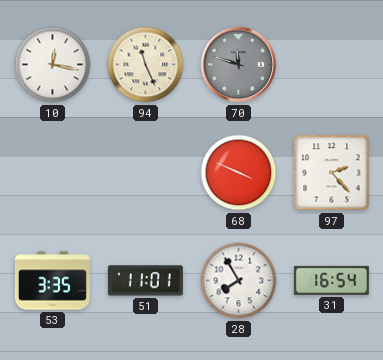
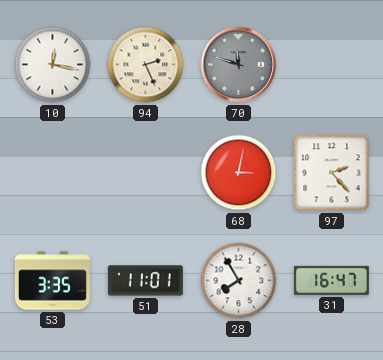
94: 11:26 -> 2:26 (146, 65)
68: 3:49 -> 3:02 (239, 173)
31: 16:54 -> 16:47 (331, 280)
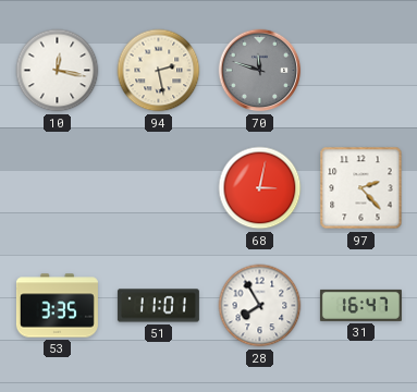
94: 2:26 -> 2:28 (159, 71)
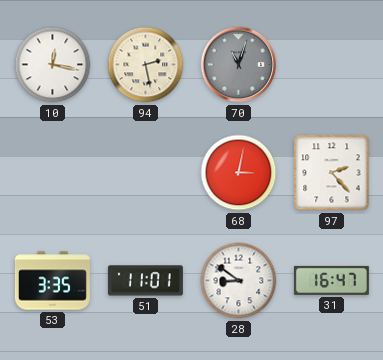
70: 11:48 -> 11:03 (239, 65)
28: 7:55 -> 8:51 (239, 281)
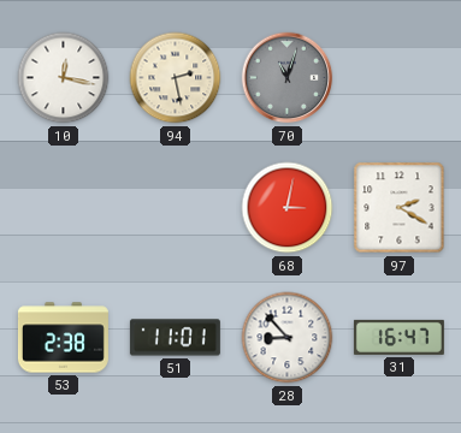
97: 2:23 -> 2:20 (400, 208)
53: 3:35 -> 2:38 (63, 338)
28: 8:51 -> 8:53 (288, 338)
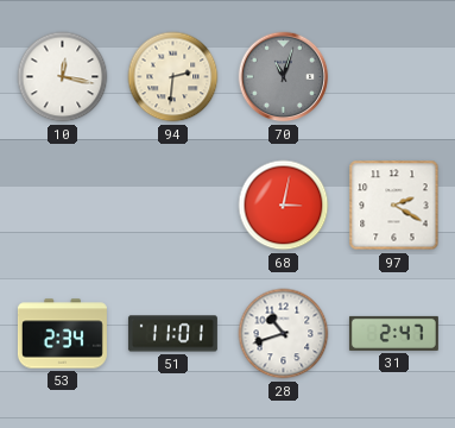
94: 2:28 -> 2:31 (173, 77)
53: 2:38 -> 2:34 (62, 334)
28: 8:53 -> 10:42 (284, 334)
31: 16:47 -> 2:47 (393, 333)
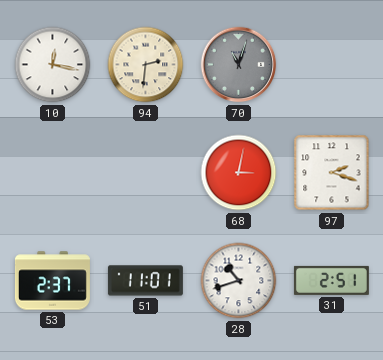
97: 2:20 -> 2:18 (332, 173)
53: 2:34 -> 2:37 (52, 281)
31: 2:47 -> 2:51 (331, 280)
